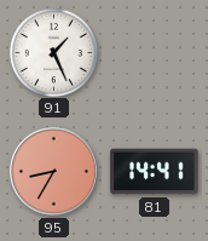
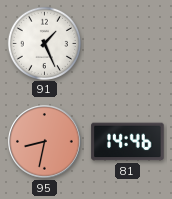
95: 8:35 -> 8:32 (45, 142)
81: 14:41 -> 14:46 (128, 142)
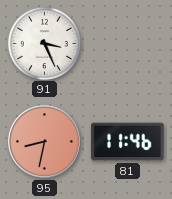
91: 1:26 -> 3:26 (44, 43)
81: 14:46 -> 11:46 (128, 142)
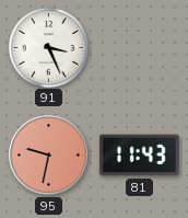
95: 8:32 -> 9:32 (49, 156)
81: 11:46 -> 11:43 (140, 156)
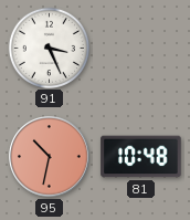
95: 9:32 -> 10:32 (50, 157)
81: 11:43 -> 10:48 (141, 157)
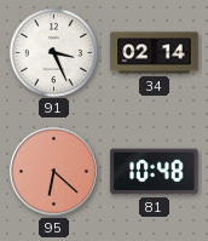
34: none -> 02:14 (155, 53)
95: 10:32 -> 6:22 (54, 172)
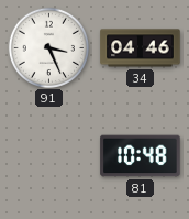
34: 02:14 -> 04:46 (141, 48)
95: 6:22 -> none (54, 172)
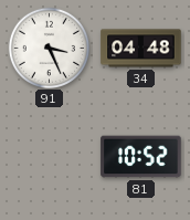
34: 04:46 -> 04:48 (141, 49)
81: 10:48 -> 10:52 (141, 157)
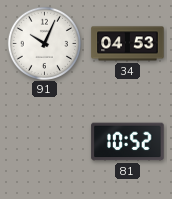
91: 3:26 -> 10:04 (44, 43)
34: 04:48 -> 04:53 (128, 44)
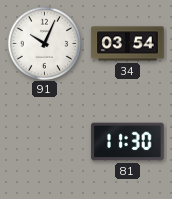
34: 04:53 -> 03:54 (128, 44)
81: 10:52 -> 11:30 (128, 142)
